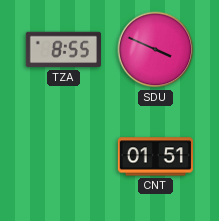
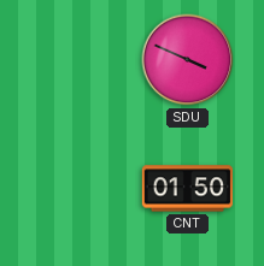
TZA: 8:55 -> none (63, 50)
CNT: 01:51 -> 01:50 (187, 189)
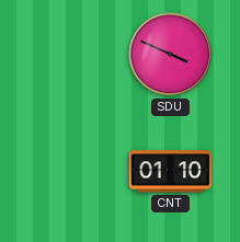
CNT: 01:50 -> 01:10 (170, 172)
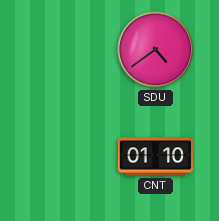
SDU: 3:49 -> 4:39 (156, 50)
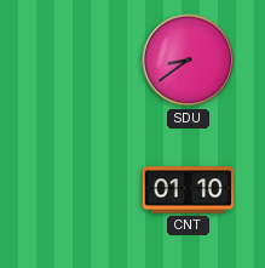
SDU: 4:39 -> 8:39 (189, 61)
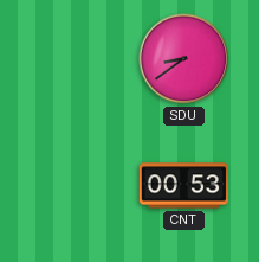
CNT: 01:10 -> 00:53 (183, 186)
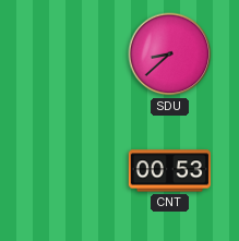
SDU: 8:39 -> 8:38 (170, 55)
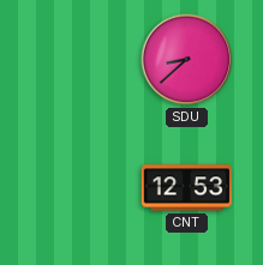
CNT: 00:53 -> 12:53 (186, 188)
